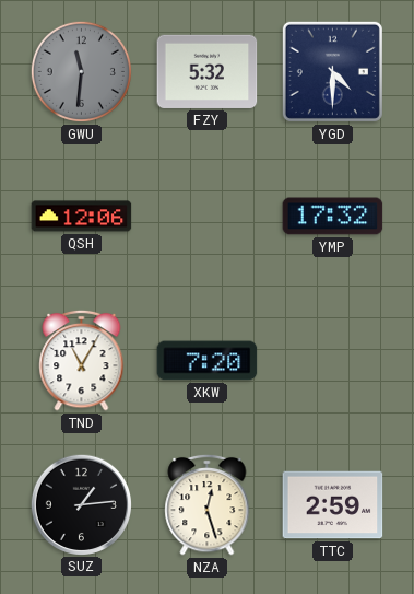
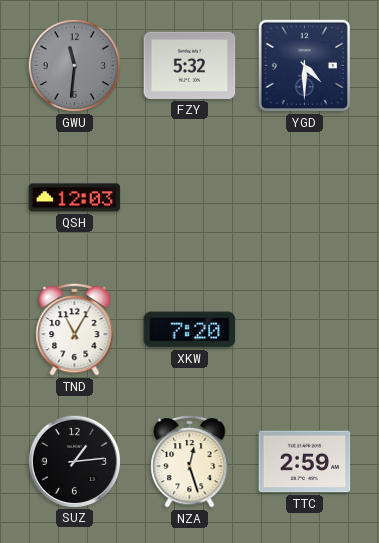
QSH: 12:06 -> 12:03 (75, 198)
YMP: 17:32 -> none (333, 217)
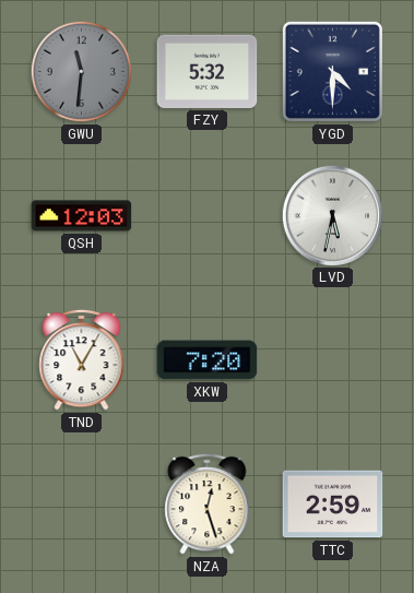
LVD: none -> 5:32 (332, 215)
SUZ: 1:14 -> none (74, 461)
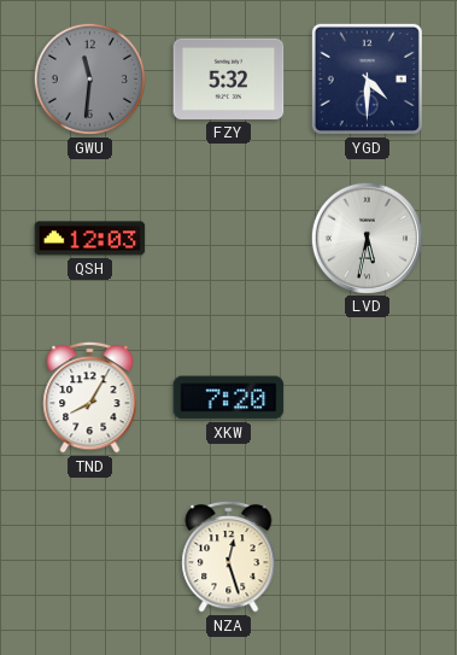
TND: 11:05 -> 8:05 (90, 397)
TTC: 2:59 -> none (333, 505)
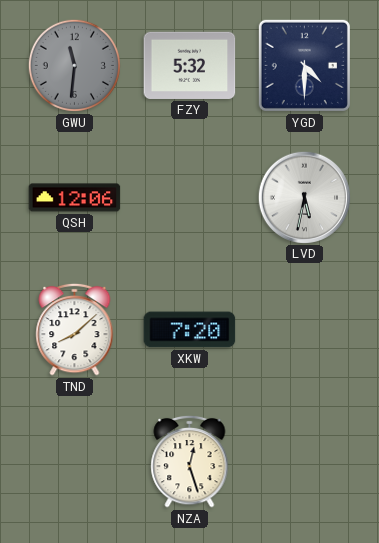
QSH: 12:03 -> 12:06 (75, 198)
TND: 8:05 -> 8:08 (75, 329)
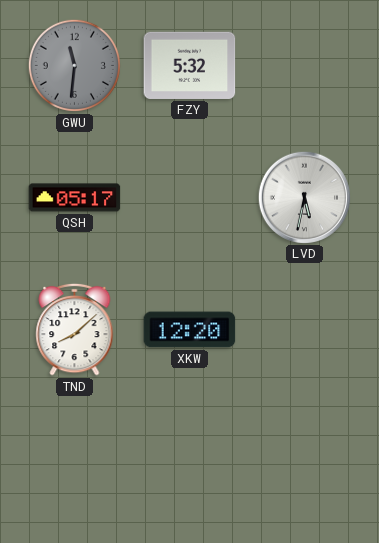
YGD: 4:30 -> none (304, 65)
QSH: 12:06 -> 05:17 (75, 198)
XKW: 7:20 -> 12:20 (190, 330)
NZA: 12:27 -> none (190, 461)
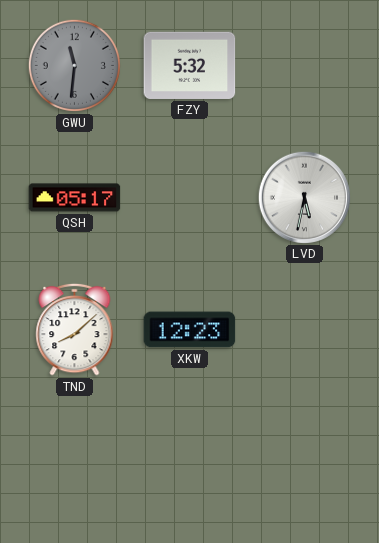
XKW: 12:20 -> 12:23 (190, 330)
